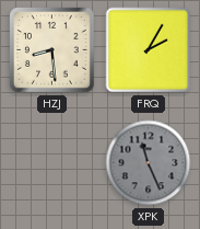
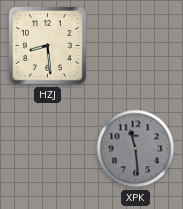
FRQ: 2:05 -> none (149, 50)
XPK: 11:26 -> 11:29 (136, 149)
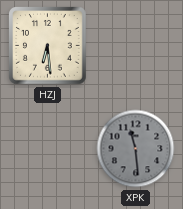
HZJ: 8:29 -> 6:29 (48, 46)
